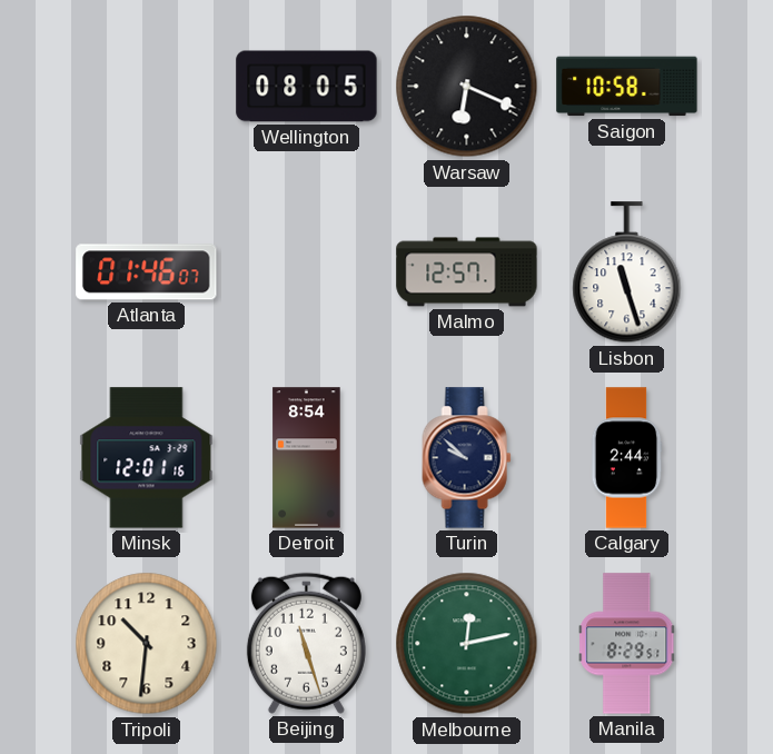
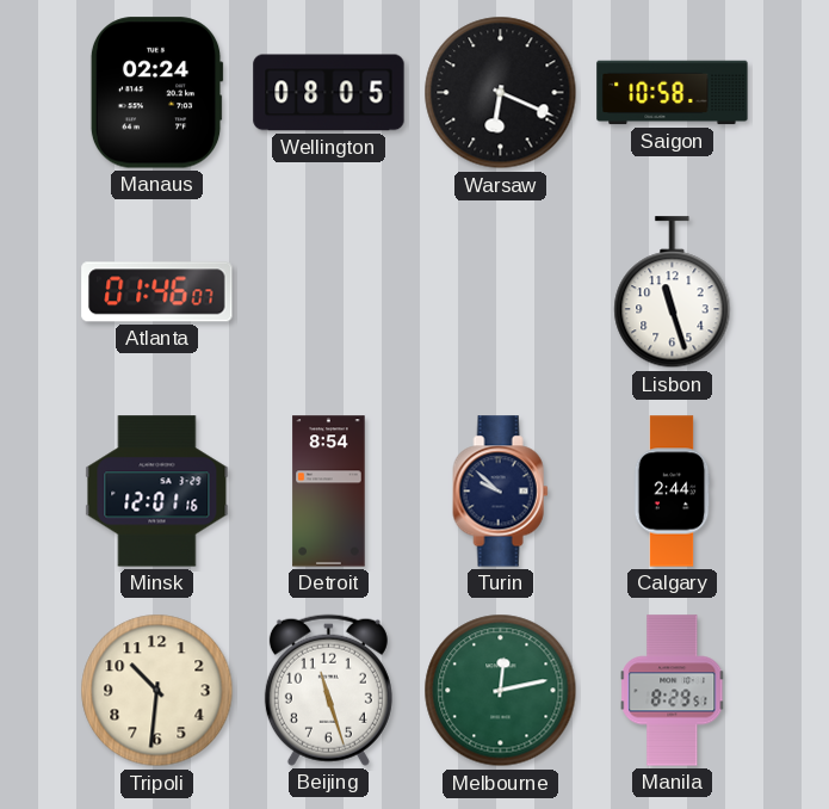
Manaus: none -> 02:24 (156, 93)
Malmo: 12:57 -> none (467, 272)
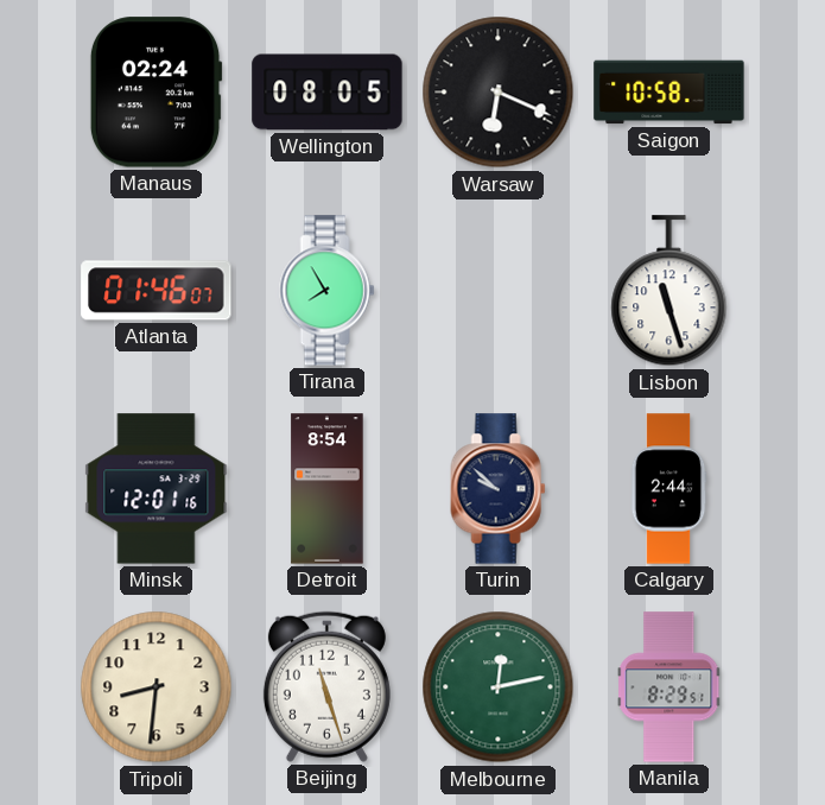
Tirana: none -> 7:55 (328, 291)
Tripoli: 10:31 -> 8:31 (157, 687)
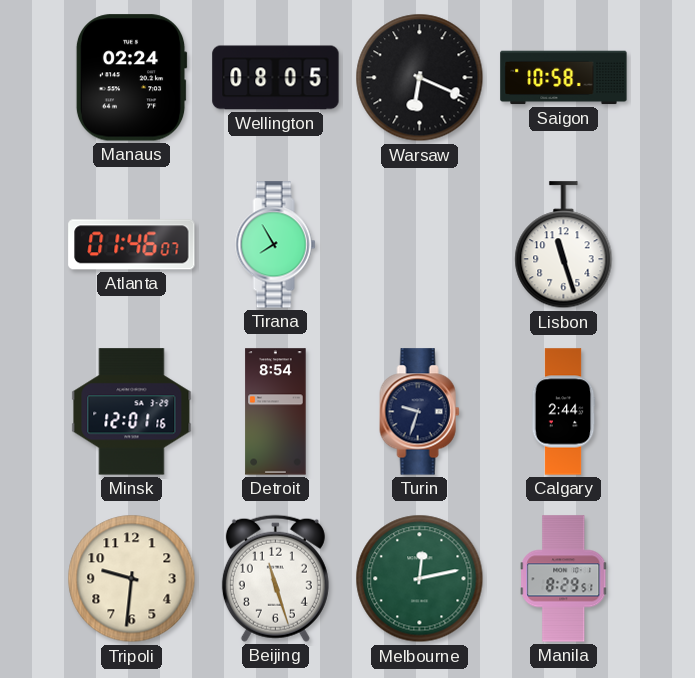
Turin: 9:52 -> 9:33 (420, 412)
Tripoli: 8:31 -> 9:31 (132, 579)
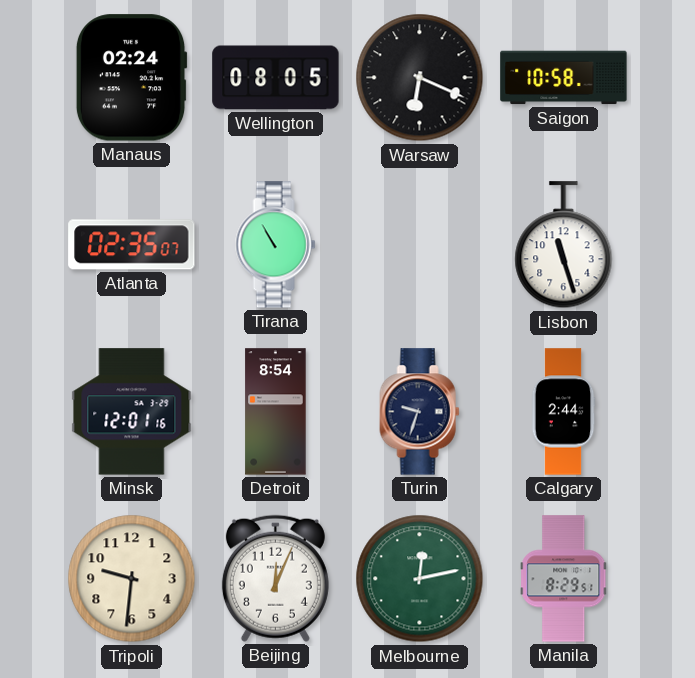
Atlanta: 01:46 -> 02:35 (132, 245)
Tirana: 7:55 -> 10:55 (276, 245)
Beijing: 11:27 -> 12:04 (275, 578)
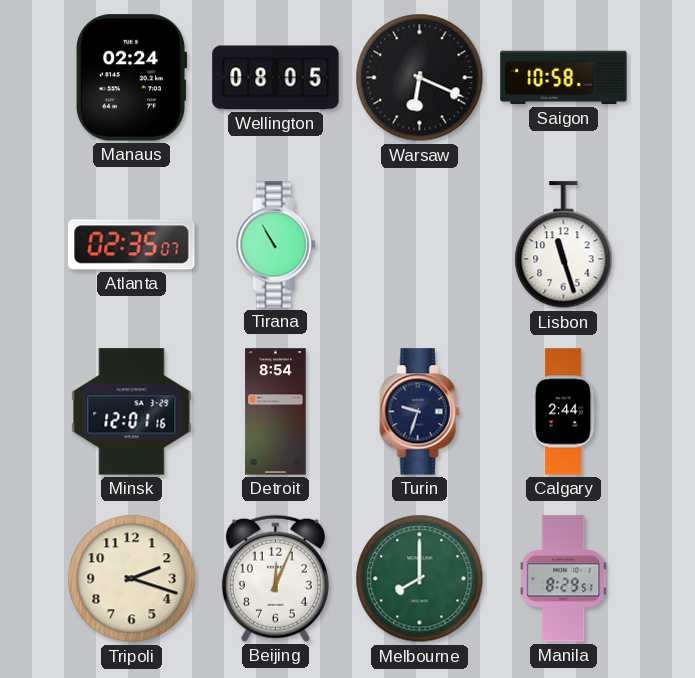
Tripoli: 9:31 -> 2:18 (132, 579)
Melbourne: 12:13 -> 8:00 (420, 579)
